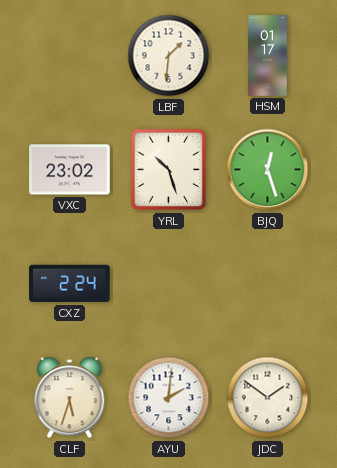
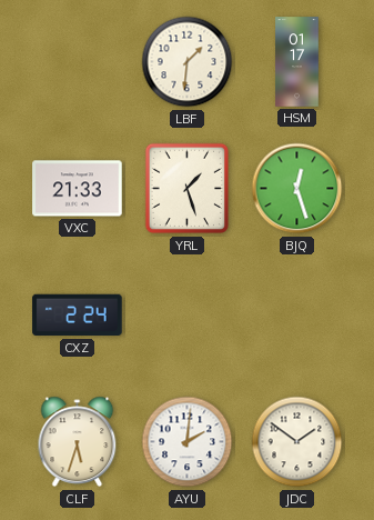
VXC: 23:02 -> 21:33 (78, 189)
YRL: 10:27 -> 1:27 (186, 189)
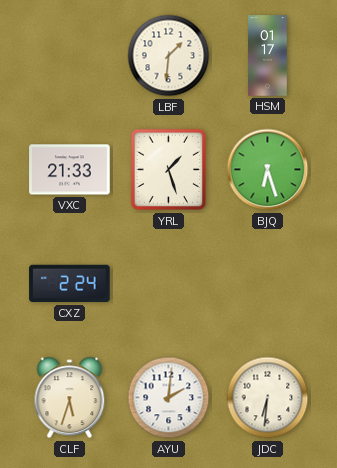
BJQ: 12:27 -> 6:27 (268, 170)
JDC: 1:51 -> 6:31 (268, 398)
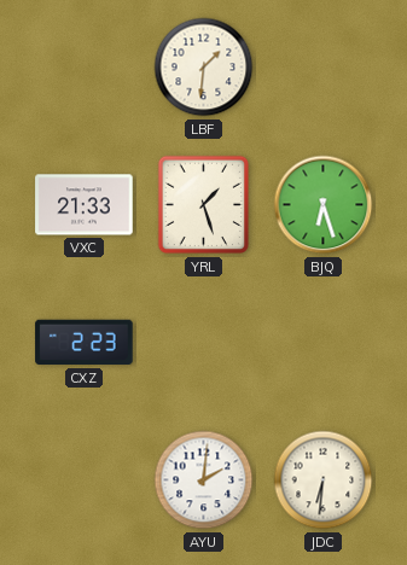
HSM: 01:17 -> none (268, 56)
CXZ: 2:24 -> 2:23 (85, 343)
CLF: 5:33 -> none (70, 398)
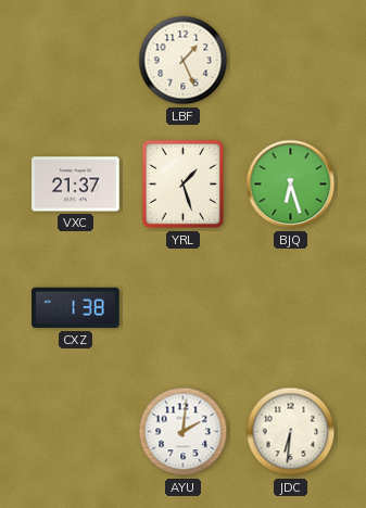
LBF: 1:31 -> 1:26 (184, 61)
VXC: 21:33 -> 21:37 (76, 185)
CXZ: 2:23 -> 1:38 (76, 308)
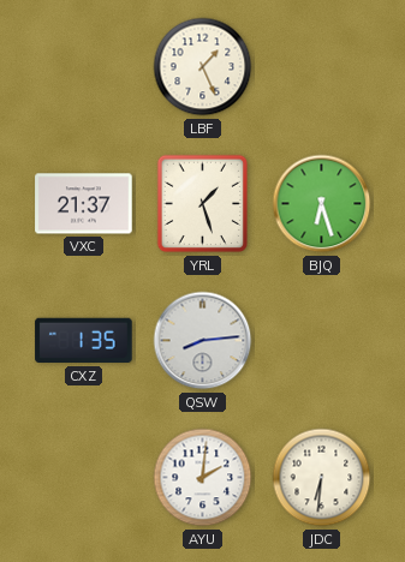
CXZ: 1:38 -> 1:35 (84, 341)
QSW: none -> 8:14 (203, 341)
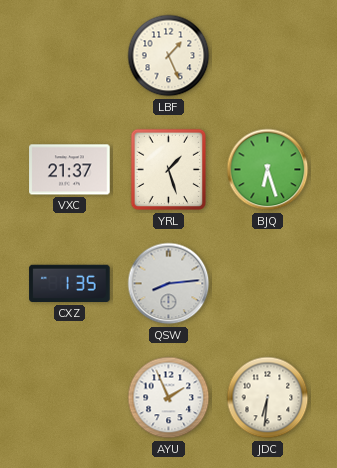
AYU: 2:01 -> 1:56 (169, 398)
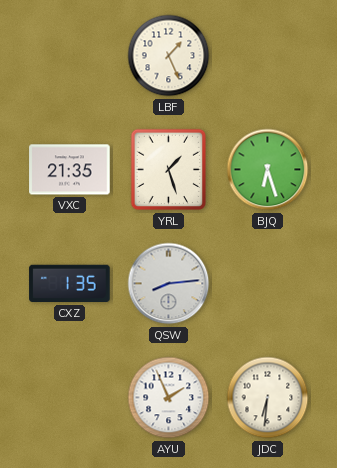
VXC: 21:37 -> 21:35 (70, 170)
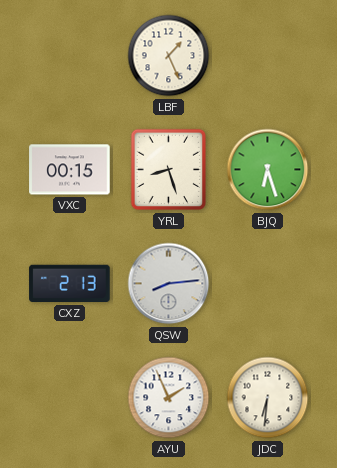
VXC: 21:35 -> 00:15 (70, 170)
YRL: 1:27 -> 8:27 (168, 170)
CXZ: 1:35 -> 2:13 (70, 284)
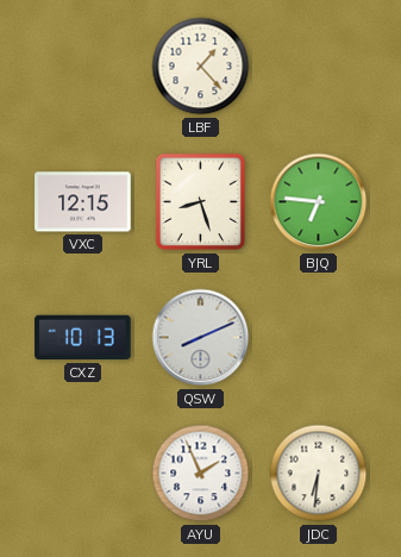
LBF: 1:26 -> 1:23 (201, 67)
VXC: 00:15 -> 12:15 (83, 202)
BJQ: 6:27 -> 6:46 (319, 202)
CXZ: 2:13 -> 10:13 (83, 338)
QSW: 8:14 -> 8:11 (201, 338)
